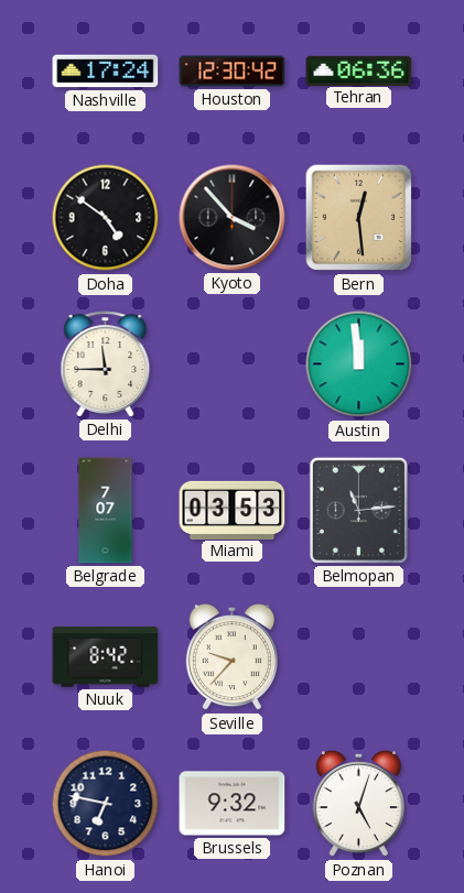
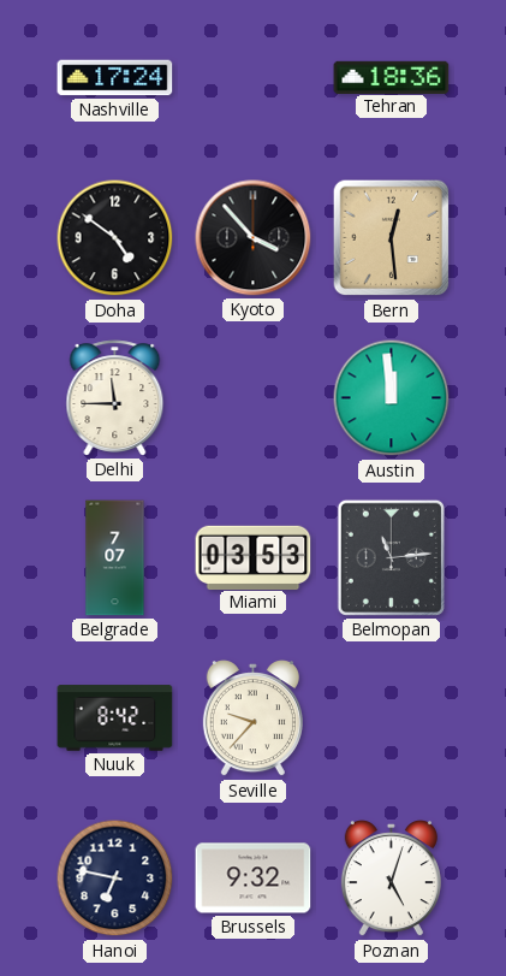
Houston: 12:30 -> none (233, 72)
Tehran: 06:36 -> 18:36 (392, 77)
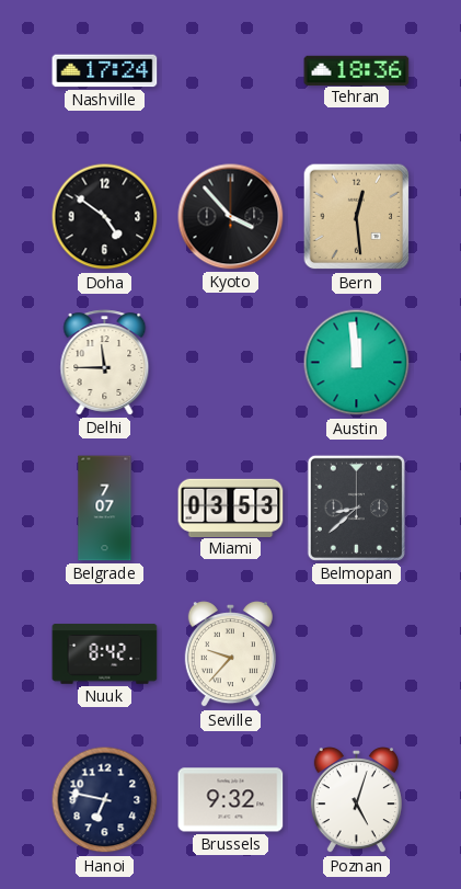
Belmopan: 11:14 -> 8:38 (356, 508)
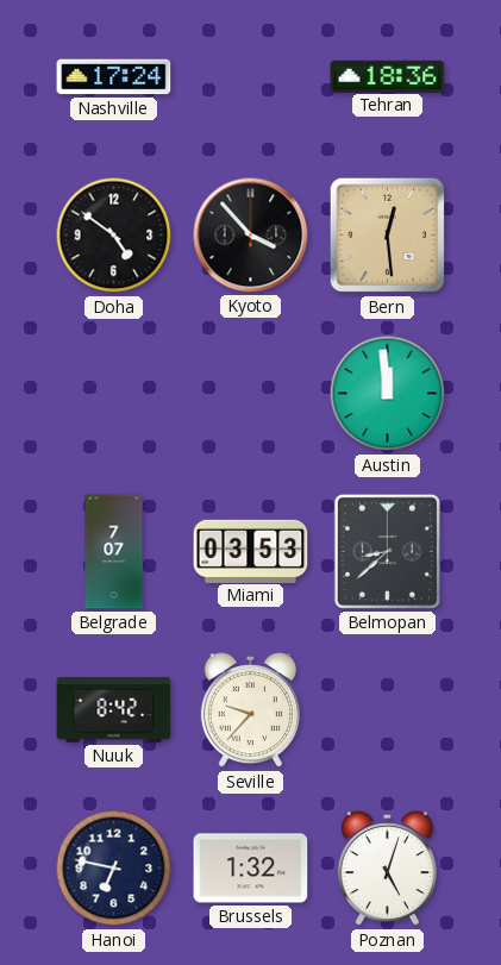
Delhi: 11:45 -> none (105, 363)
Brussels: 9:32 -> 1:32 (251, 869)
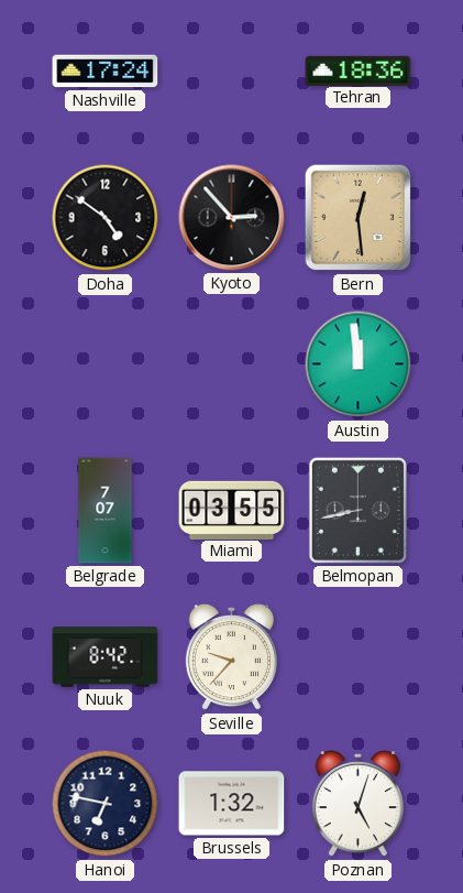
Kyoto: 3:53 -> 2:53 (232, 218)
Miami: 03:53 -> 03:55 (232, 510)
Belmopan: 8:38 -> 8:43 (357, 510)
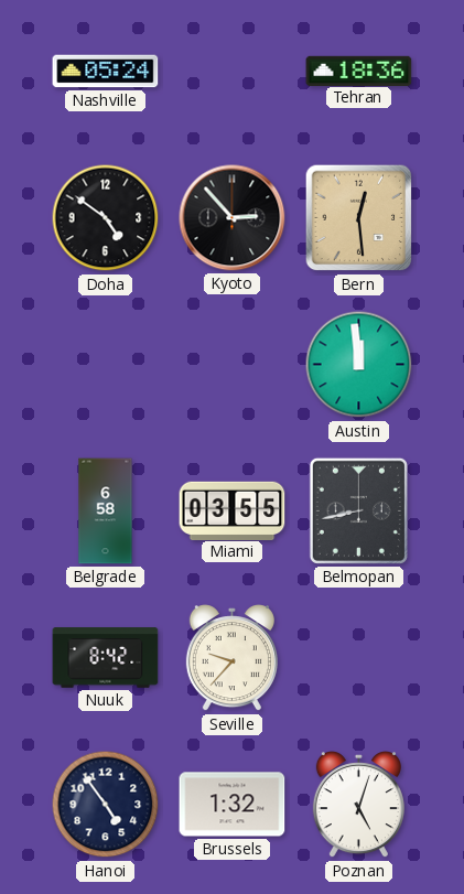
Nashville: 17:24 -> 05:24 (106, 72)
Belgrade: 7:07 -> 6:58 (106, 511)
Hanoi: 6:47 -> 4:54 (106, 805)
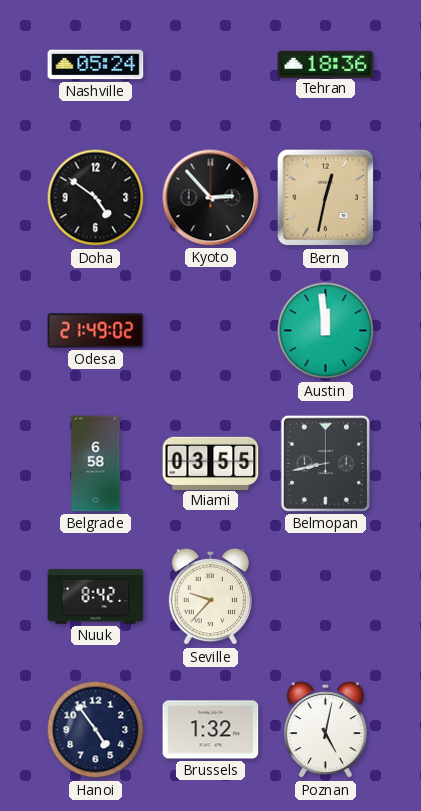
Bern: 12:29 -> 12:32 (326, 198)
Odesa: none -> 21:49 (96, 331)
Poznan: 5:03 -> 5:02 (325, 730)
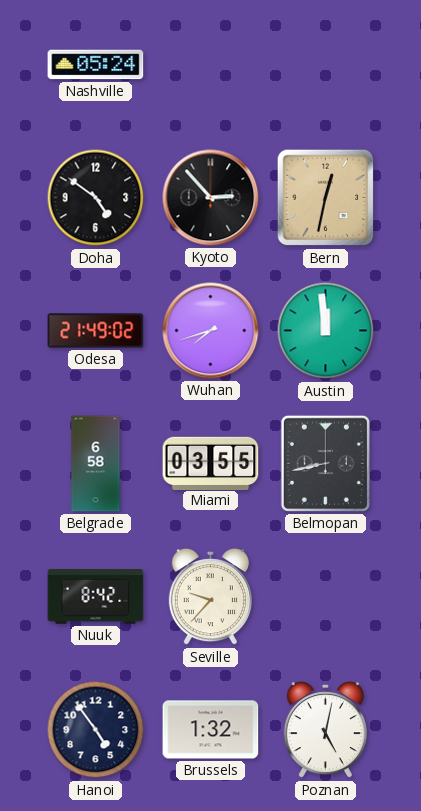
Tehran: 18:36 -> none (326, 64)
Wuhan: none -> 7:42 (211, 331)
